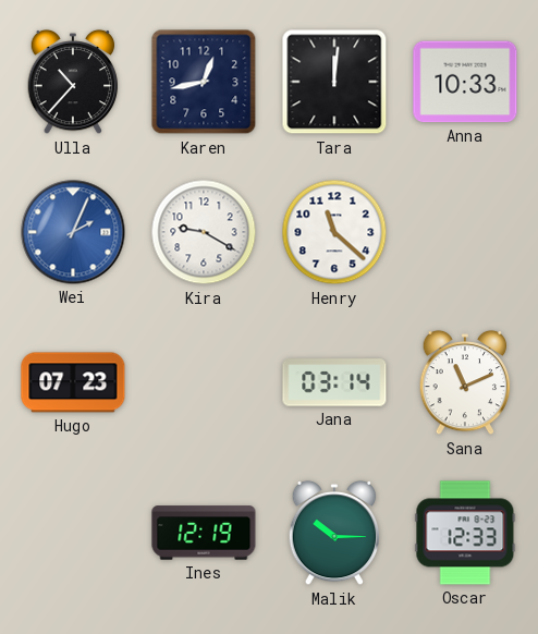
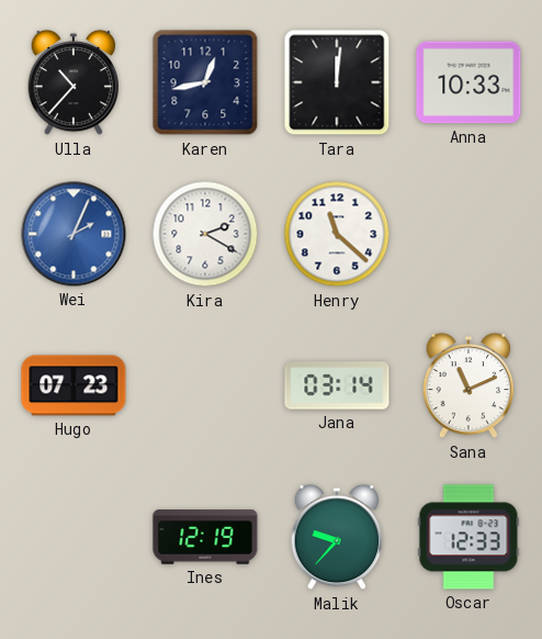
Kira: 9:20 -> 2:20 (205, 234)
Malik: 10:15 -> 9:37 (337, 537)
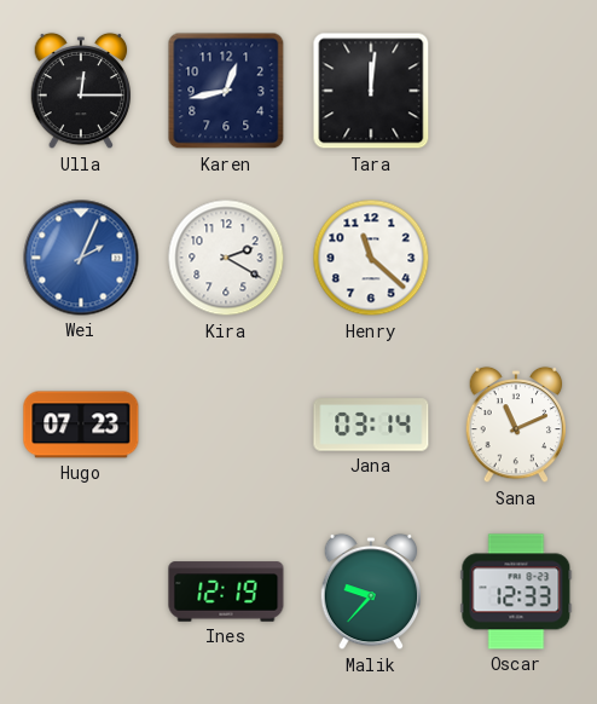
Ulla: 10:37 -> 12:15 (81, 91)
Anna: 10:33 -> none (468, 82)
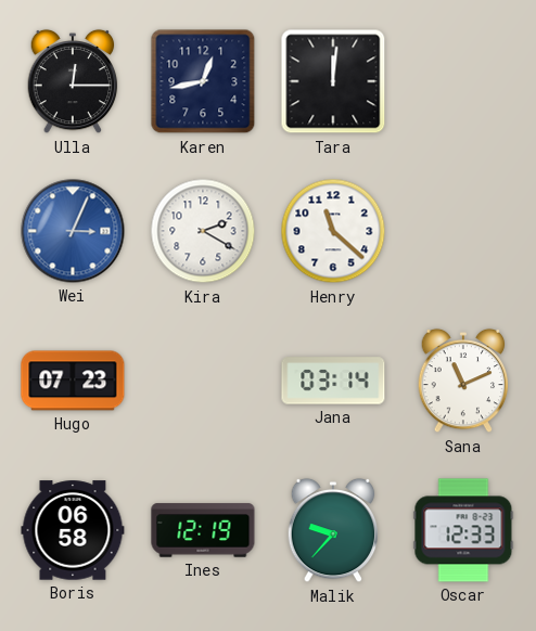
Wei: 2:04 -> 3:04 (73, 231)
Boris: none -> 06:58 (73, 530)
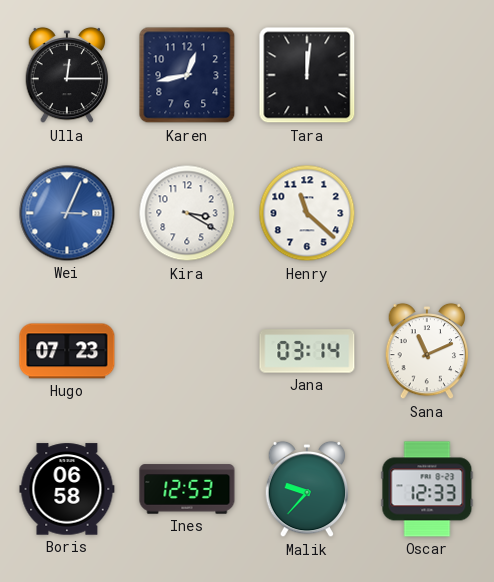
Kira: 2:20 -> 3:20 (187, 213)
Ines: 12:19 -> 12:53 (187, 489)
